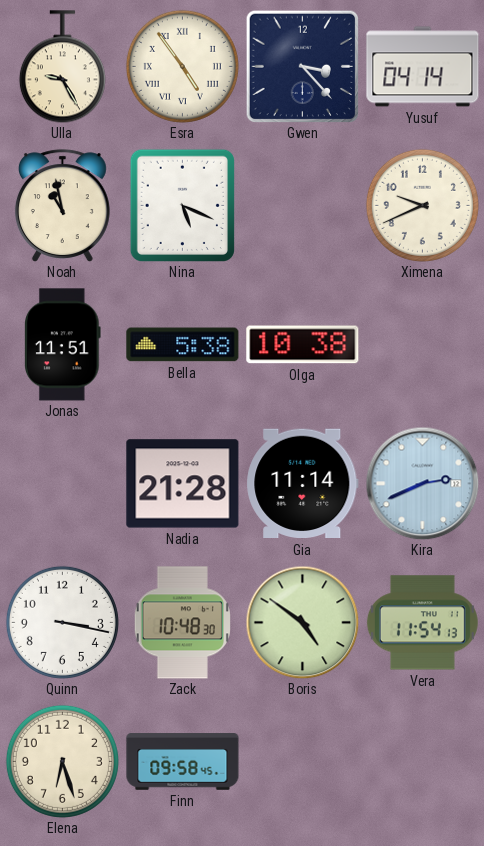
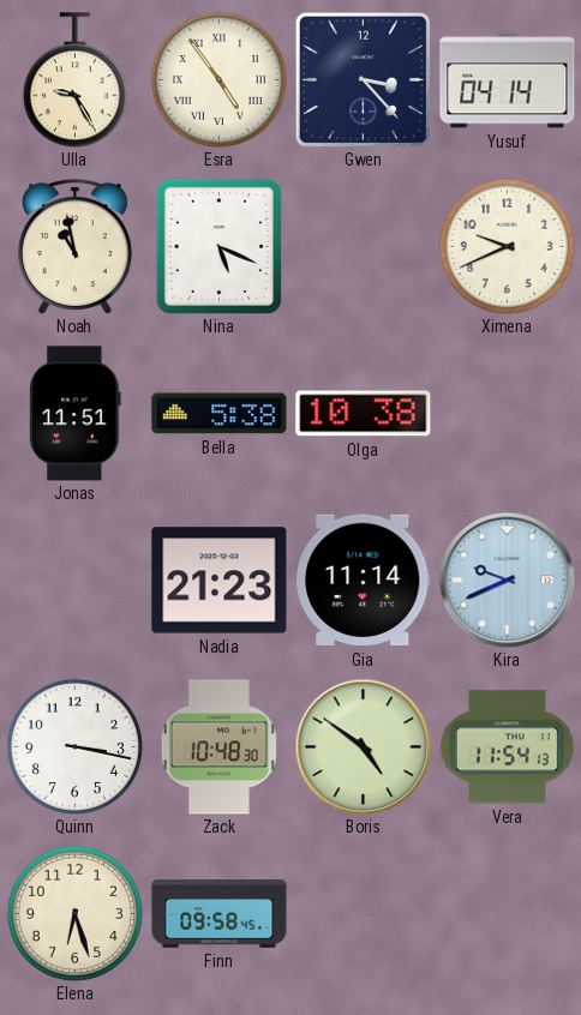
Nadia: 21:28 -> 21:23 (220, 581)
Kira: 2:41 -> 9:41 (507, 579)
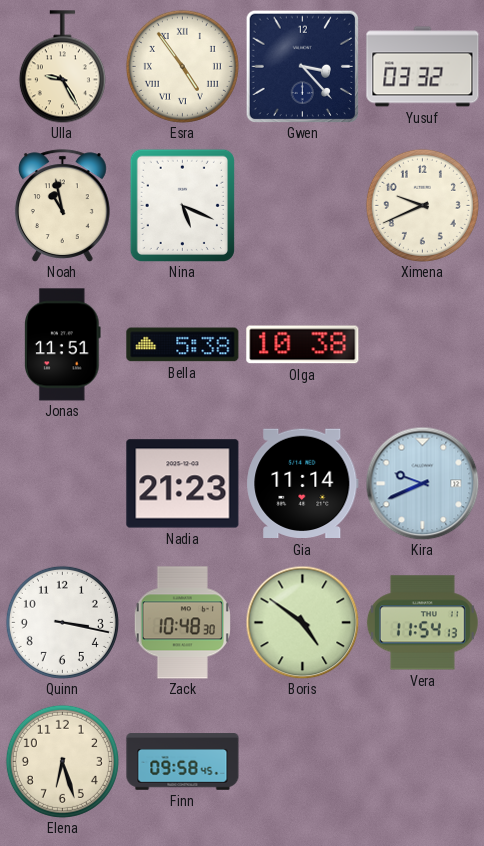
Yusuf: 04:14 -> 03:32 (423, 67)
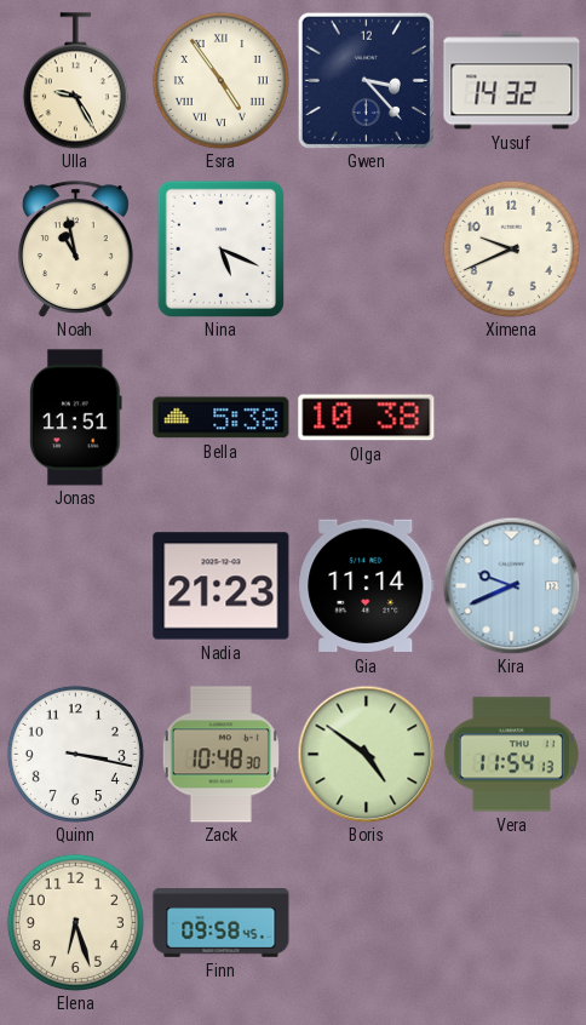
Yusuf: 03:32 -> 14:32 (512, 81)
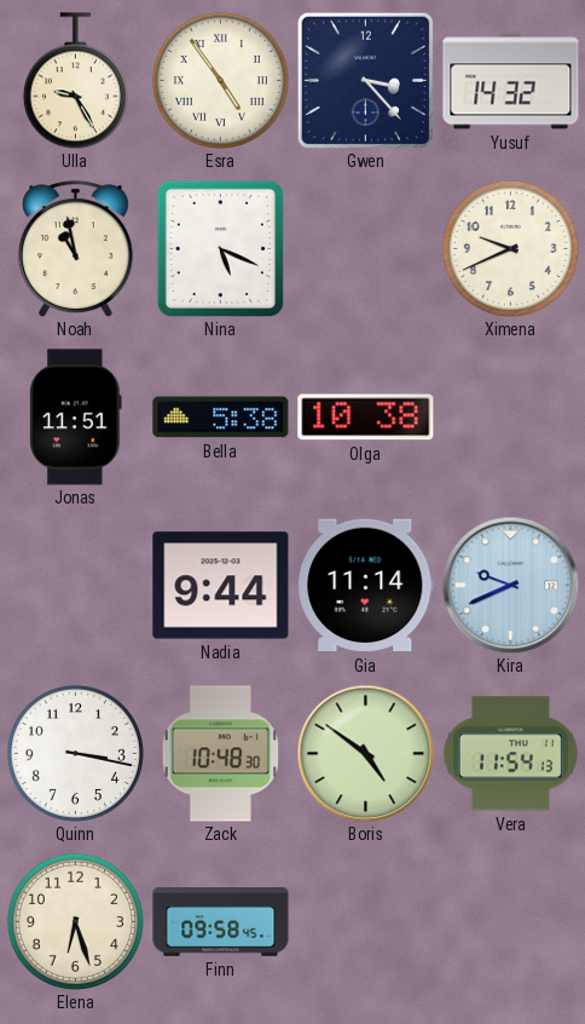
Nadia: 21:23 -> 9:44 (221, 586)
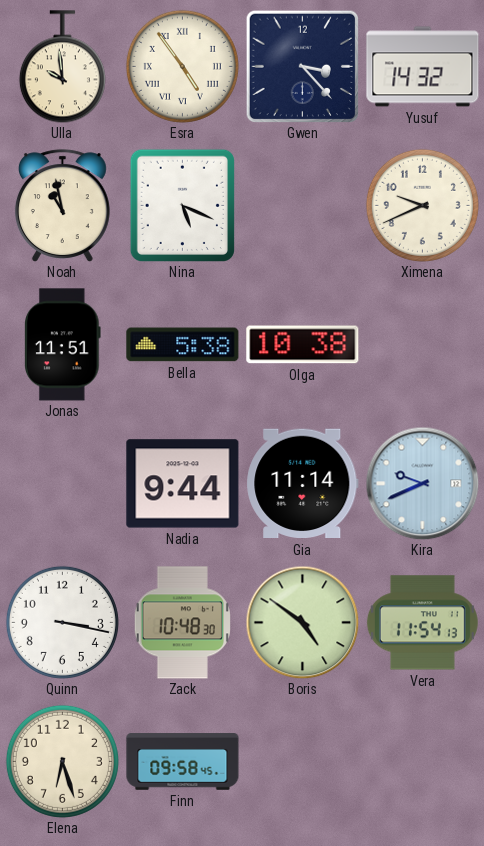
Ulla: 9:25 -> 9:59 (62, 67)
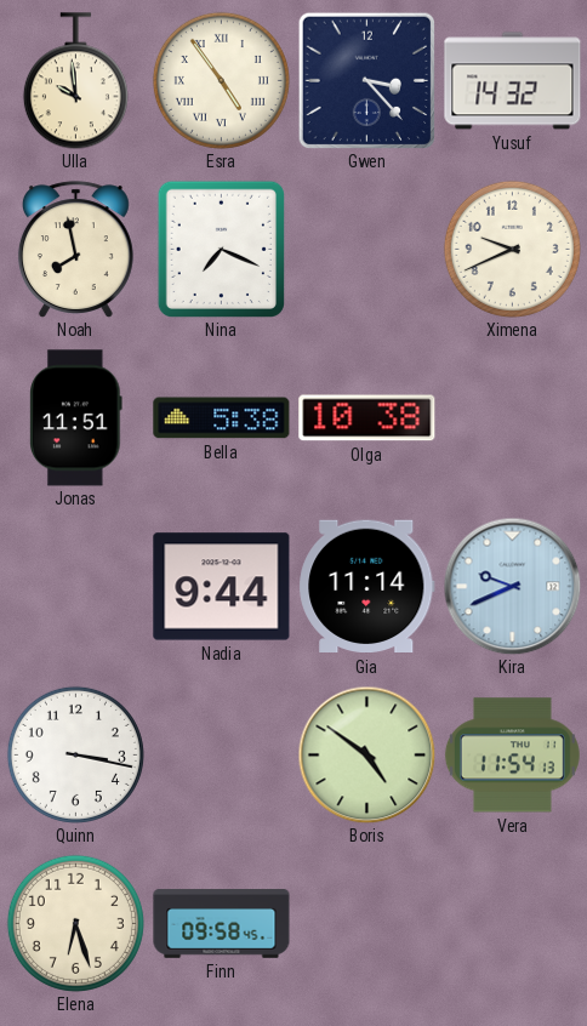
Noah: 10:58 -> 7:58 (75, 250)
Nina: 5:19 -> 7:19 (221, 249)
Zack: 10:48 -> none (182, 623)
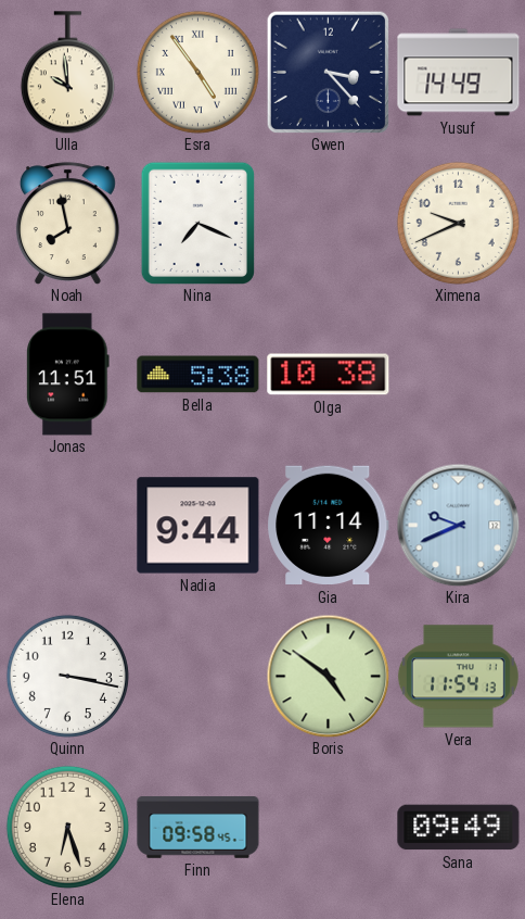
Yusuf: 14:32 -> 14:49 (459, 73)
Sana: none -> 09:49 (459, 828)
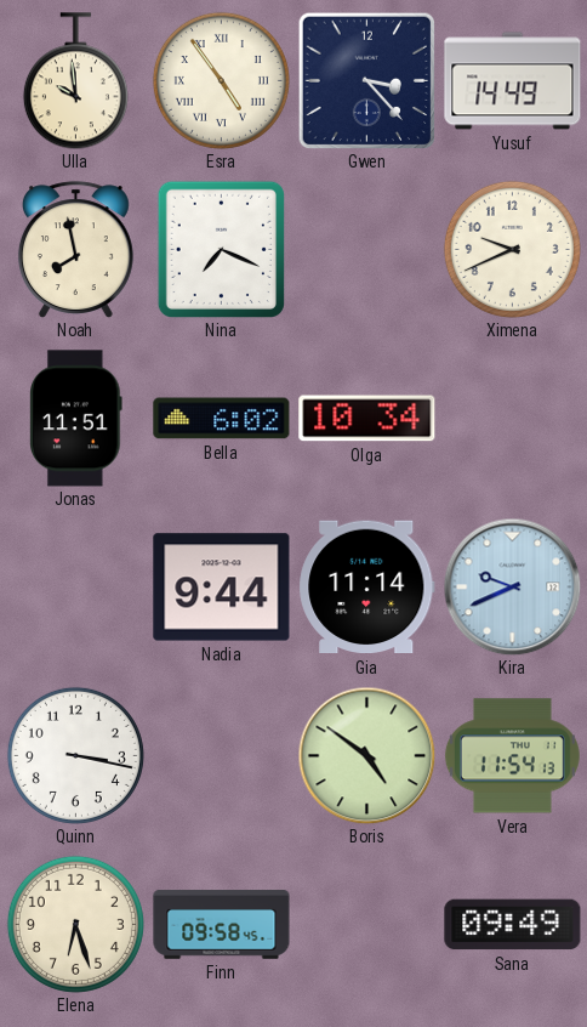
Bella: 5:38 -> 6:02 (222, 419)
Olga: 10:38 -> 10:34 (367, 419)
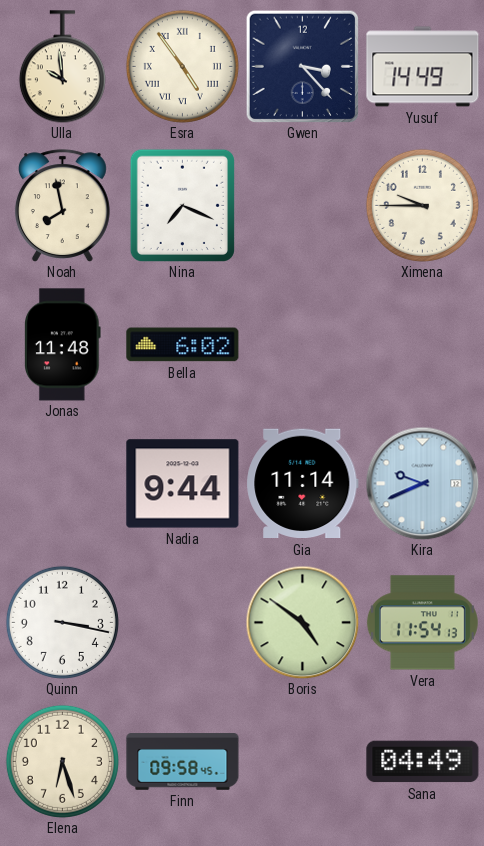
Ximena: 9:41 -> 9:45 (422, 205)
Jonas: 11:51 -> 11:48 (63, 345)
Olga: 10:34 -> none (367, 419)
Sana: 09:49 -> 04:49 (423, 762)
